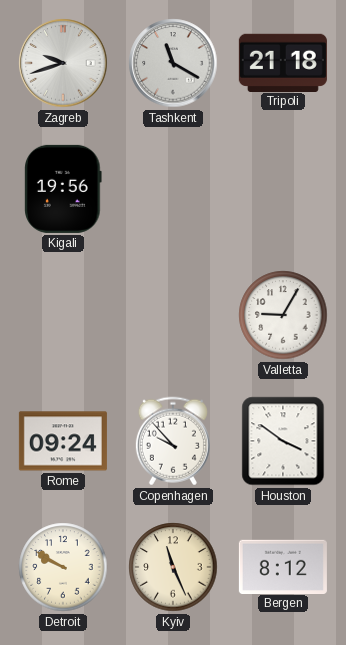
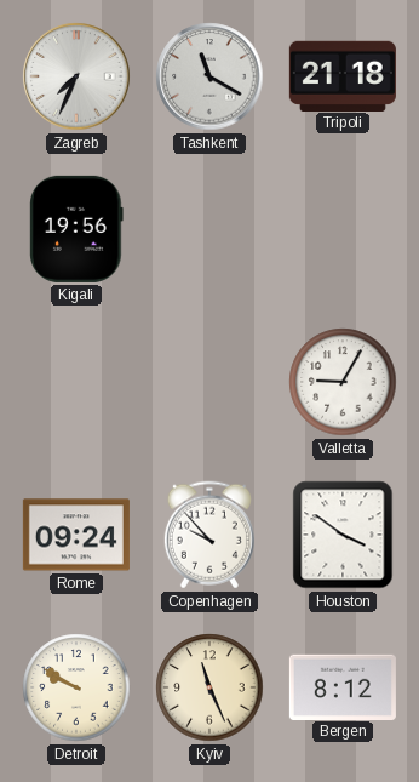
Zagreb: 9:42 -> 7:34 (76, 76)
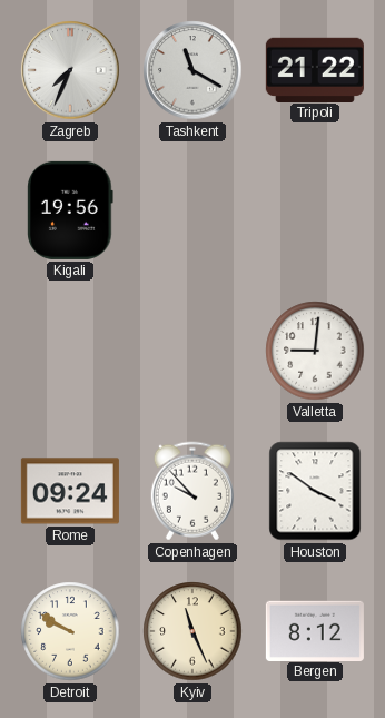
Tripoli: 21:18 -> 21:22 (315, 69)
Valletta: 9:05 -> 9:01 (315, 351)
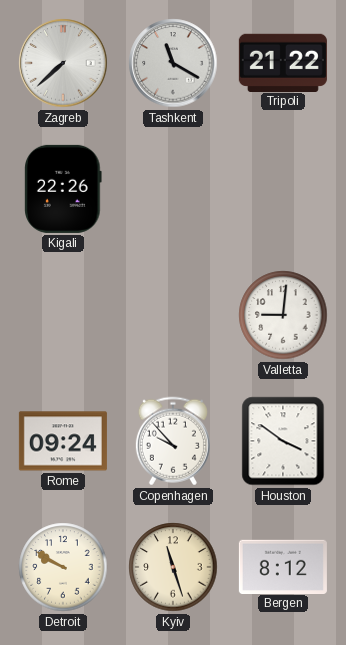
Zagreb: 7:34 -> 7:38 (63, 63)
Kigali: 19:56 -> 22:26 (63, 189)
Kyiv: 11:26 -> 11:27 (173, 567)
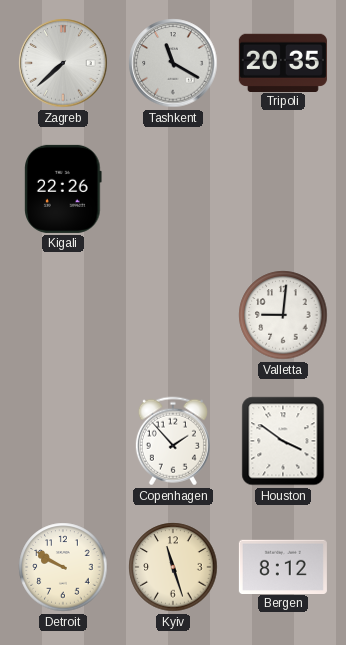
Tripoli: 21:22 -> 20:35 (283, 62)
Rome: 09:24 -> none (63, 441)
Copenhagen: 9:53 -> 1:53 (173, 441)
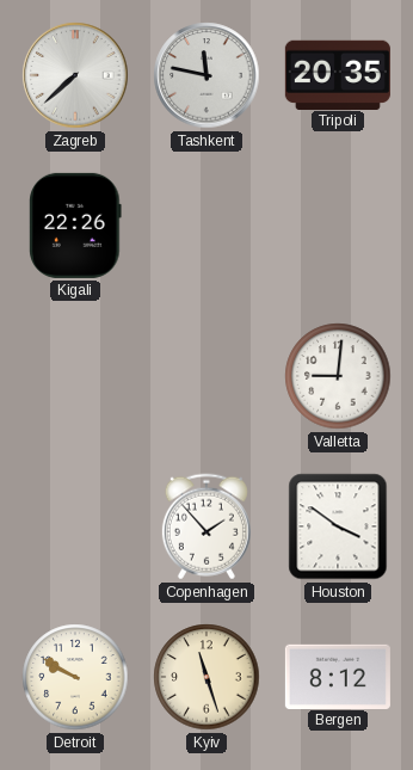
Tashkent: 11:20 -> 11:47 (207, 75)
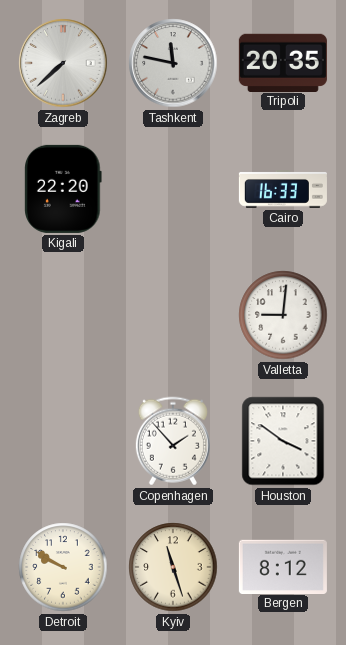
Kigali: 22:26 -> 22:20 (63, 189)
Cairo: none -> 16:33 (283, 189)
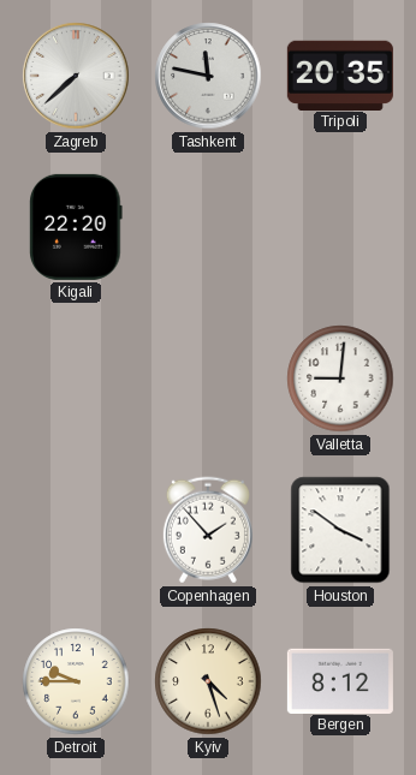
Cairo: 16:33 -> none (283, 189)
Detroit: 9:50 -> 9:45 (76, 681)
Kyiv: 11:27 -> 4:27 (208, 681)
